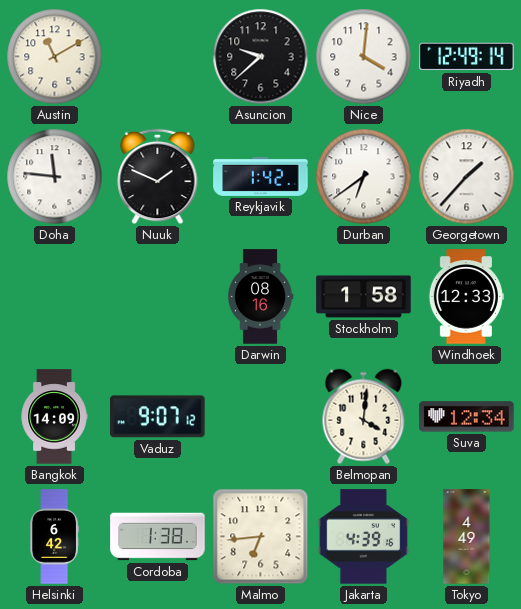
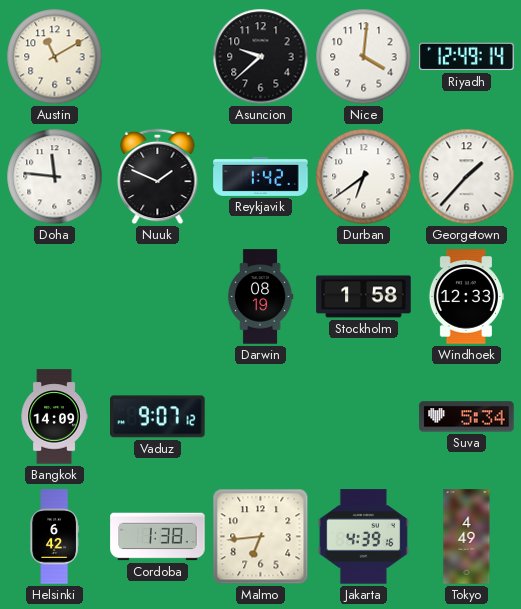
Darwin: 08:16 -> 08:19 (260, 297)
Belmopan: 4:01 -> none (364, 417)
Suva: 12:34 -> 5:34 (467, 417)
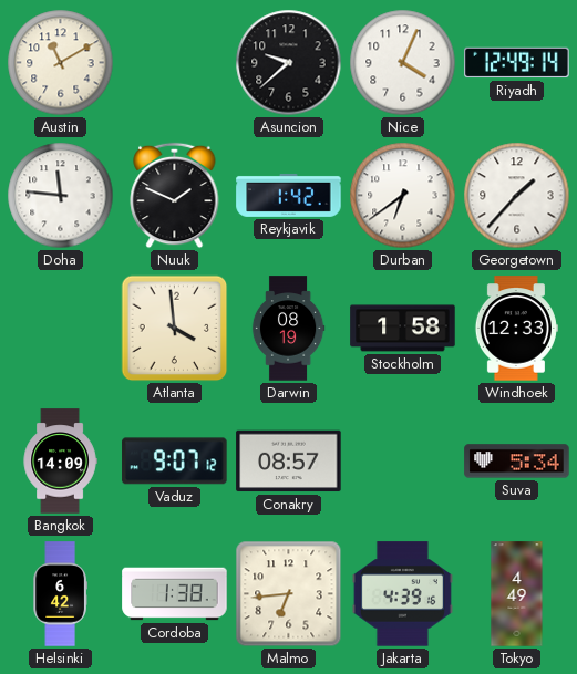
Nice: 4:01 -> 4:04 (403, 63)
Atlanta: none -> 3:59 (175, 329)
Conakry: none -> 08:57 (289, 462)
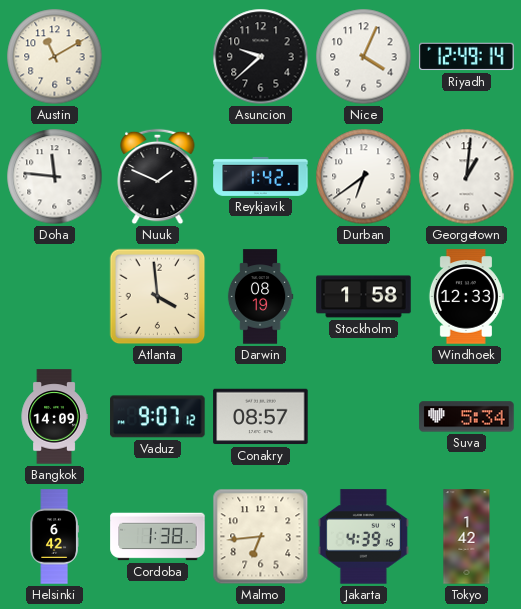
Georgetown: 1:37 -> 1:01 (467, 177)
Tokyo: 4:49 -> 1:42 (467, 537)
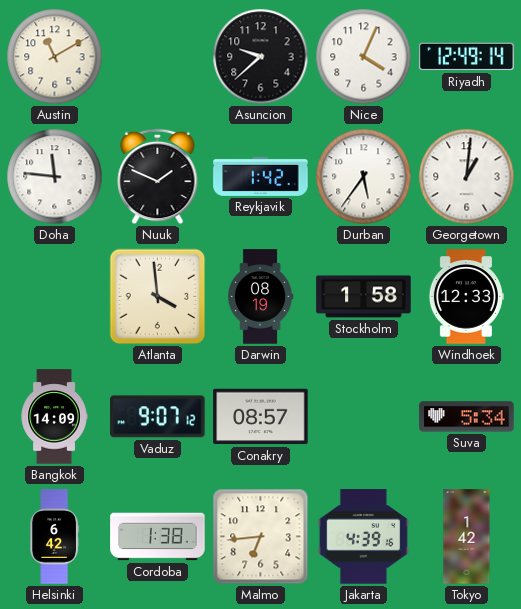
Durban: 6:39 -> 5:36 (364, 177)
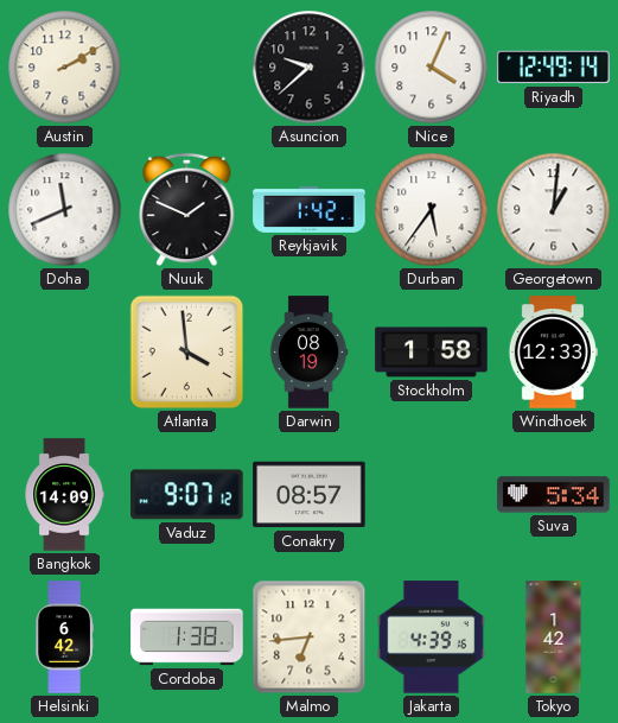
Austin: 11:10 -> 2:10 (65, 68)
Doha: 11:46 -> 11:41 (65, 210)
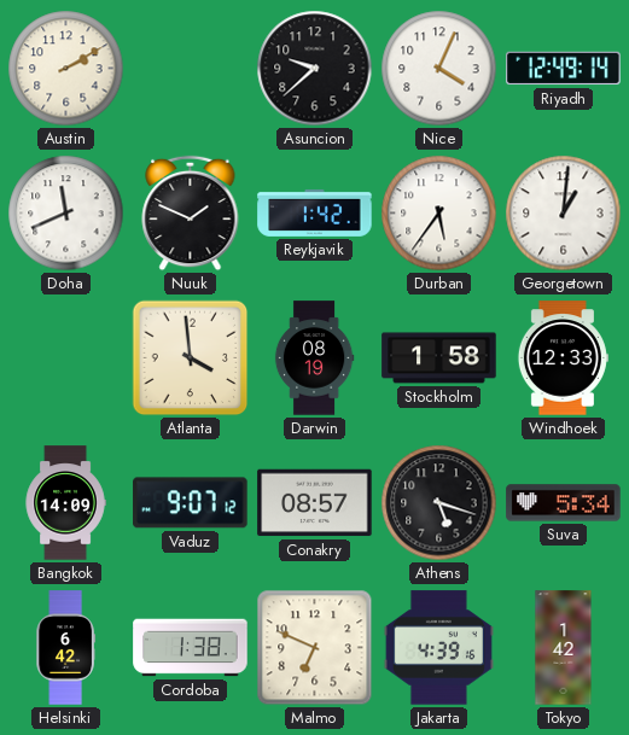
Athens: none -> 5:18 (439, 503)
Malmo: 6:44 -> 6:49 (315, 648)
